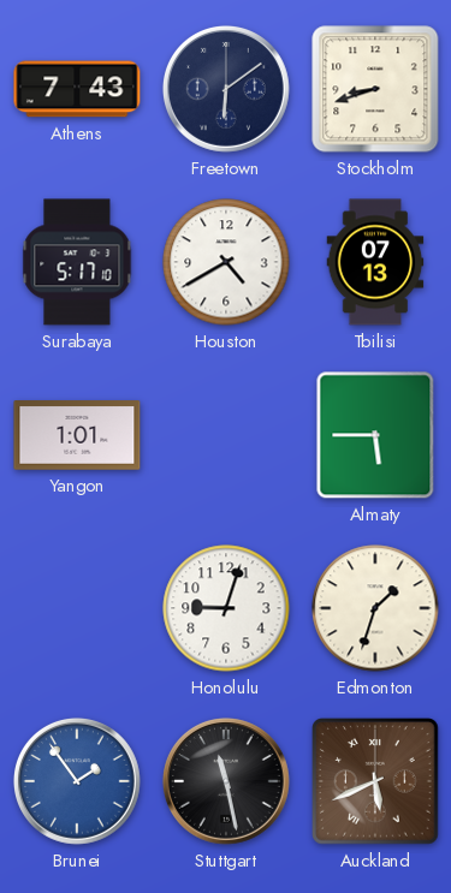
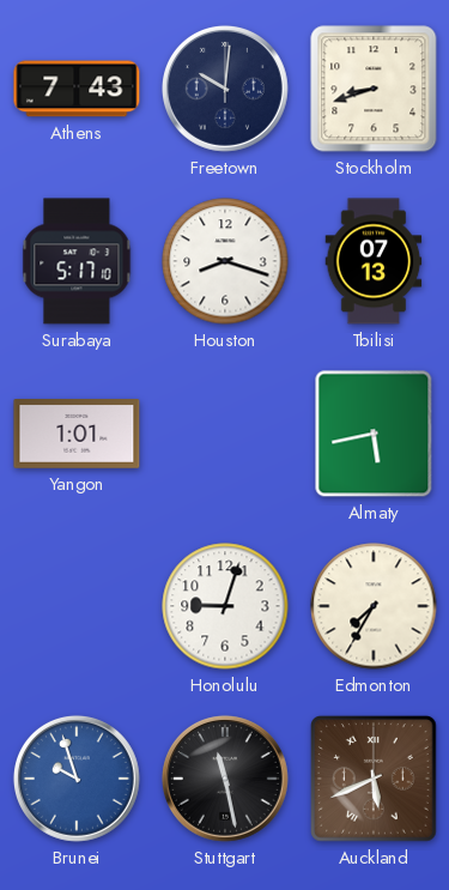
Freetown: 6:09 -> 10:01 (225, 89)
Houston: 4:40 -> 8:18 (225, 261)
Almaty: 5:45 -> 5:43 (374, 434)
Edmonton: 1:33 -> 7:35 (374, 606)
Brunei: 1:54 -> 9:57 (77, 779)
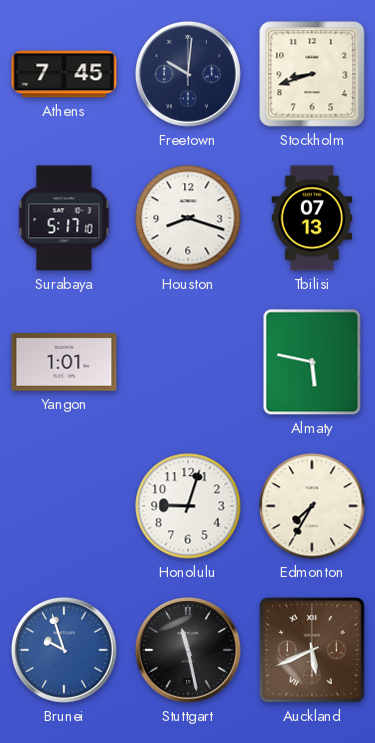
Athens: 7:43 -> 7:45 (64, 74)
Almaty: 5:43 -> 5:47 (312, 362)
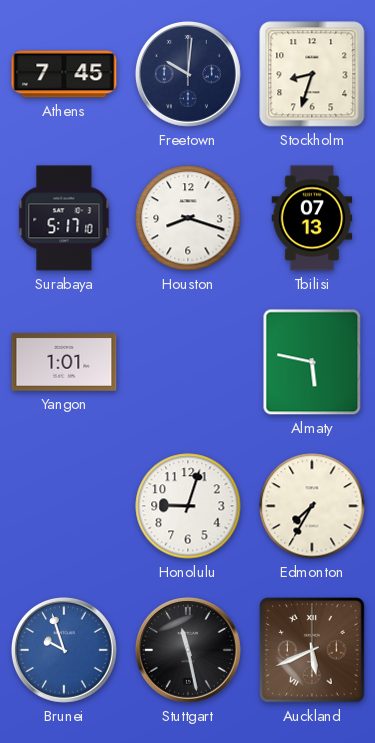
Stockholm: 8:42 -> 8:33 (312, 74)
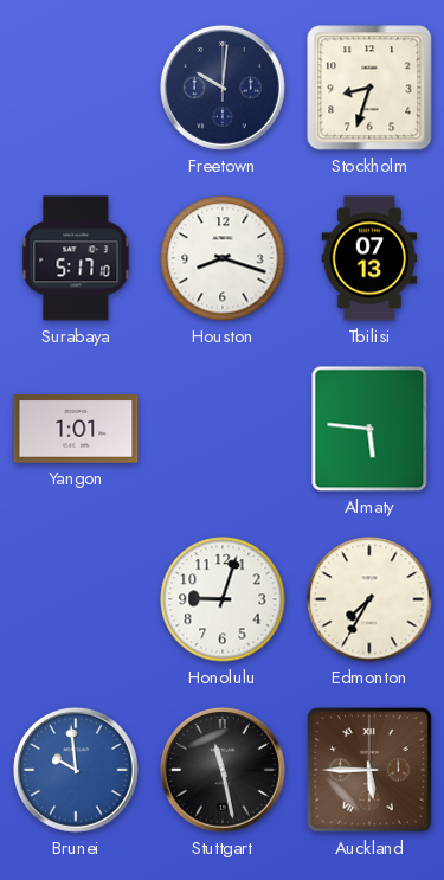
Athens: 7:45 -> none (64, 74)
Almaty: 5:47 -> 5:46 (369, 429)
Brunei: 9:57 -> 9:59 (76, 770)
Auckland: 5:41 -> 5:45 (371, 771)
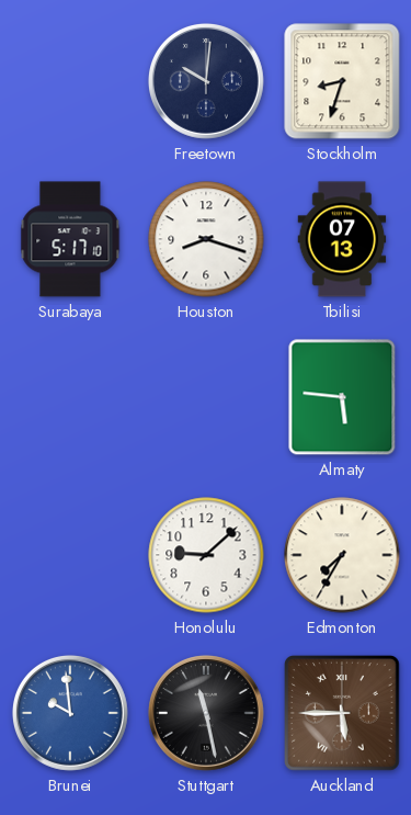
Yangon: 1:01 -> none (76, 429)
Honolulu: 9:03 -> 9:08 (206, 555)
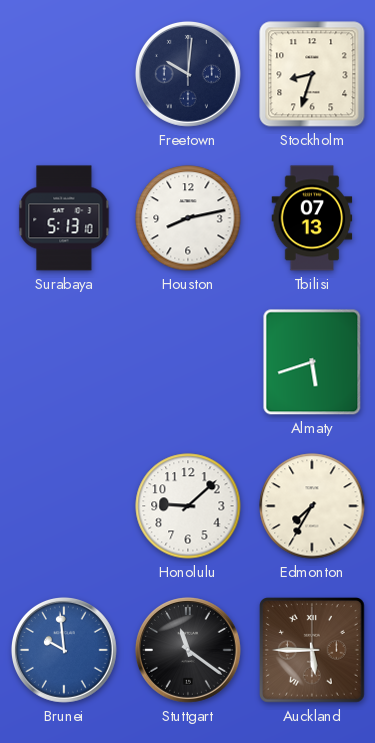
Surabaya: 5:17 -> 5:13 (64, 218)
Houston: 8:18 -> 8:13 (188, 218)
Almaty: 5:46 -> 5:42 (312, 362)
Stuttgart: 11:28 -> 11:21 (188, 650)
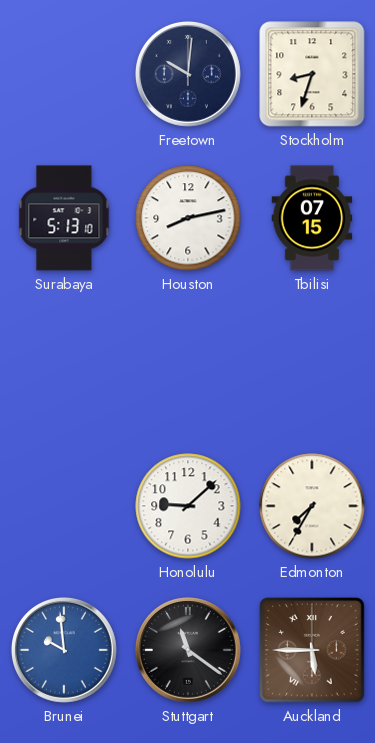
Tbilisi: 07:13 -> 07:15 (312, 218)
Almaty: 5:42 -> none (312, 362)
